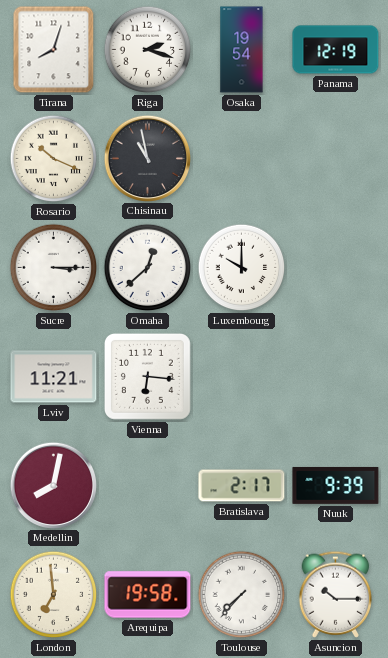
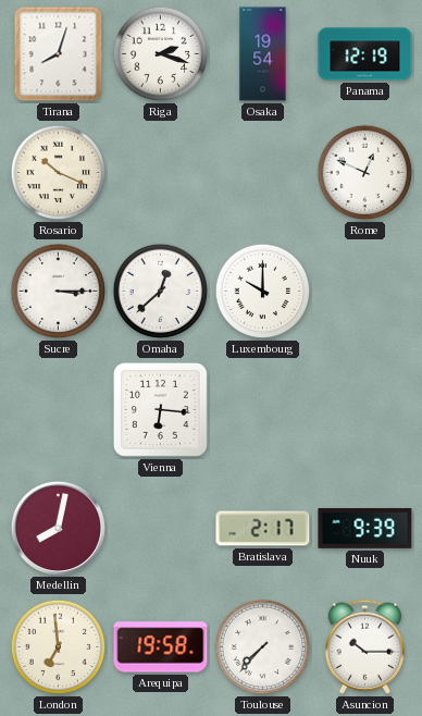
Chisinau: 10:58 -> none (147, 158)
Rome: none -> 12:49 (365, 173)
Lviv: 11:21 -> none (54, 377)
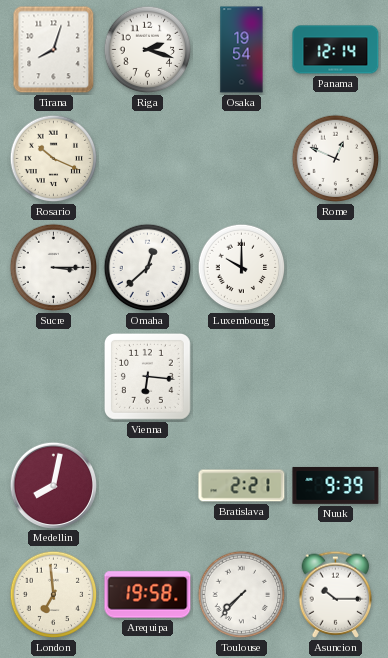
Panama: 12:19 -> 12:14 (336, 50)
Bratislava: 2:17 -> 2:21 (242, 486)
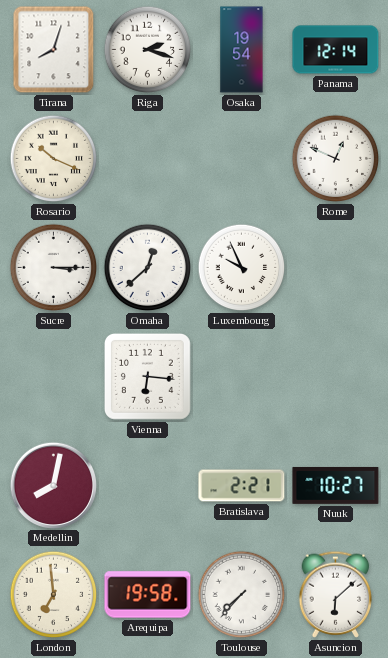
Luxembourg: 10:00 -> 9:56 (242, 268)
Nuuk: 9:39 -> 10:27 (336, 486)
Asuncion: 10:15 -> 6:08 (336, 594)
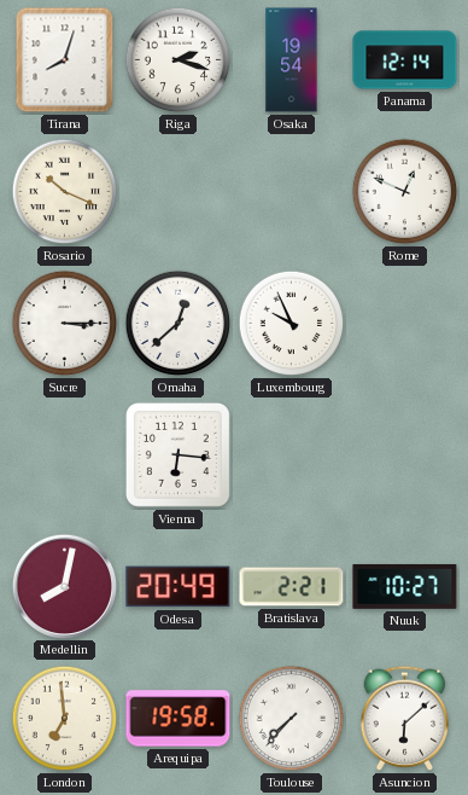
Odesa: none -> 20:49 (179, 587)
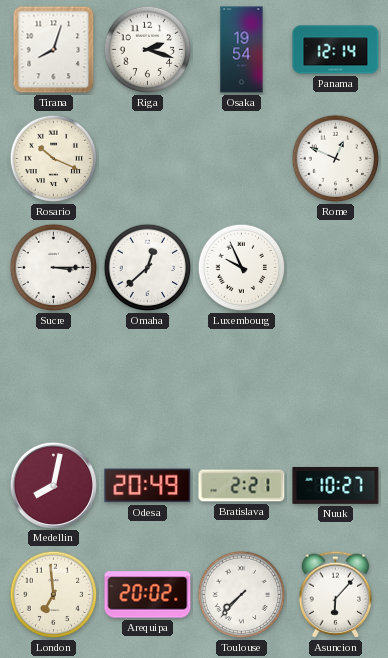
Vienna: 6:16 -> none (177, 454)
Arequipa: 19:58 -> 20:02 (148, 595)
Asuncion: 6:08 -> 6:07 (336, 594)
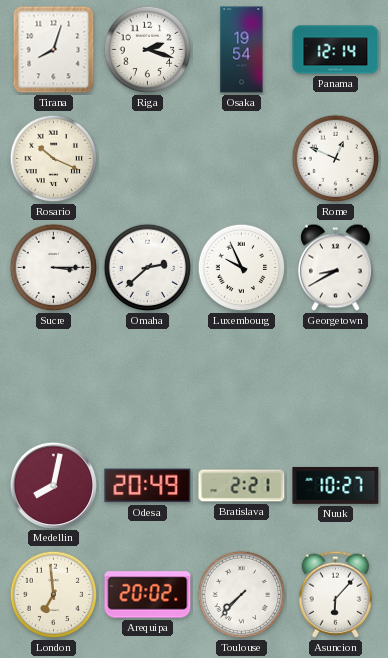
Omaha: 12:38 -> 2:38 (148, 268)
Georgetown: none -> 8:40 (336, 268)
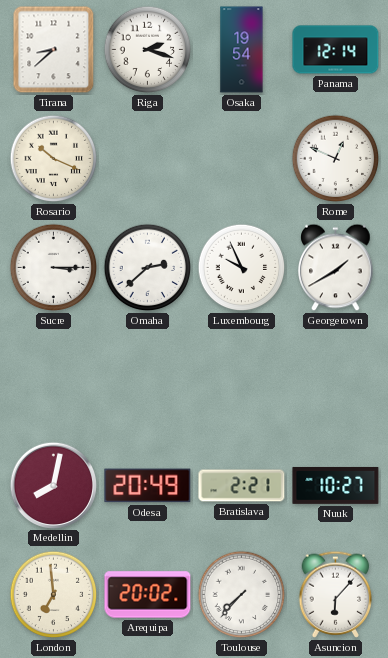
Tirana: 8:03 -> 8:38 (54, 50)
Georgetown: 8:40 -> 1:40 (336, 268)
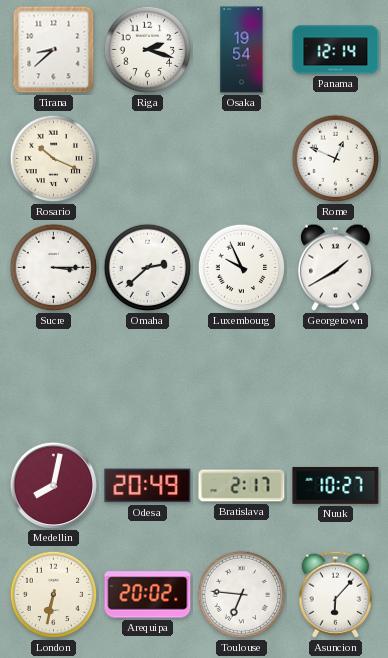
Bratislava: 2:21 -> 2:17 (242, 486)
London: 6:59 -> 6:32 (54, 595)
Toulouse: 7:37 -> 6:46 (242, 595)
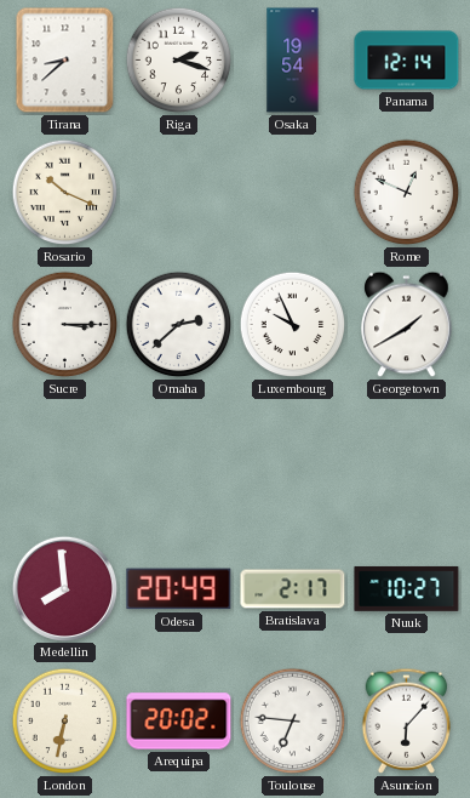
Medellin: 8:02 -> 7:59 (64, 588)
